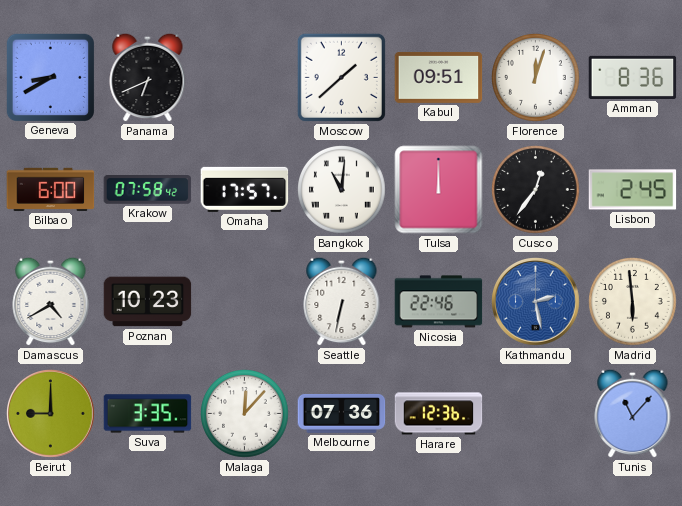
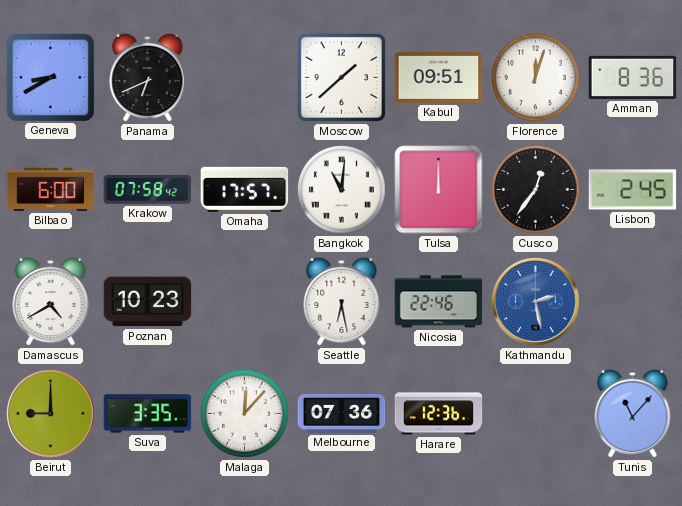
Seattle: 6:32 -> 6:28 (342, 301)
Madrid: 5:59 -> none (633, 302)
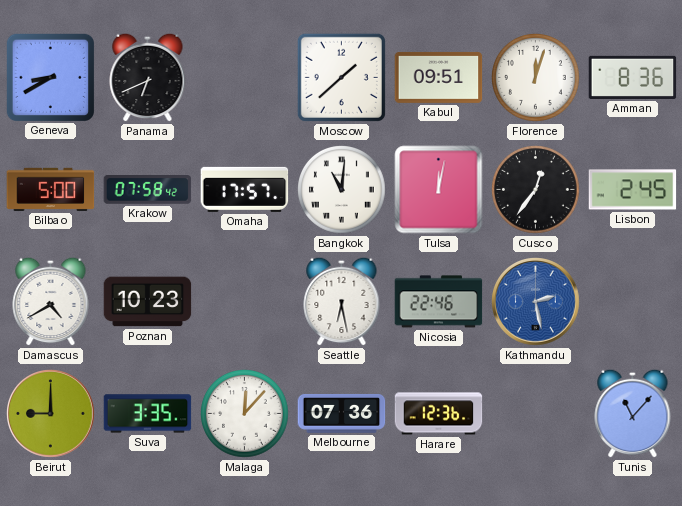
Bilbao: 6:00 -> 5:00 (51, 189)
Tulsa: 12:00 -> 12:02 (439, 190)
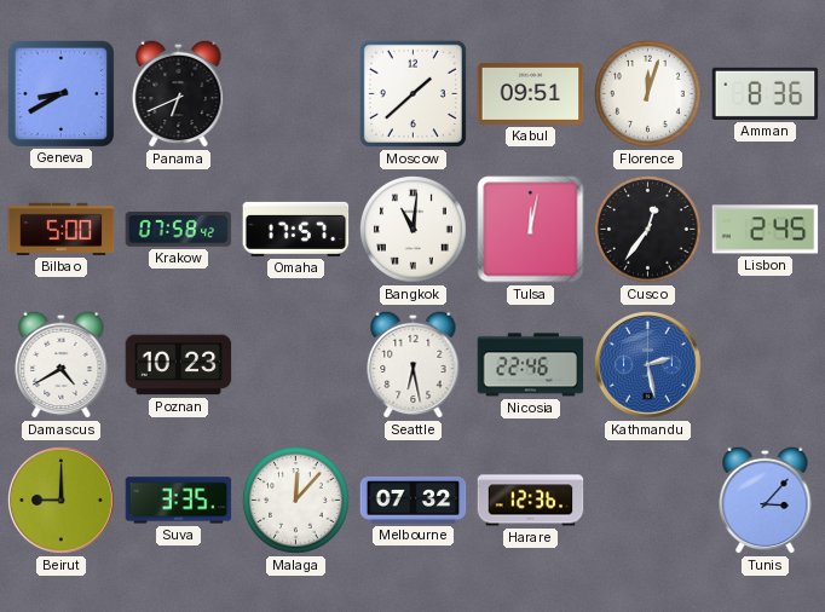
Melbourne: 07:36 -> 07:32 (414, 501)
Tunis: 11:07 -> 3:07 (766, 500)
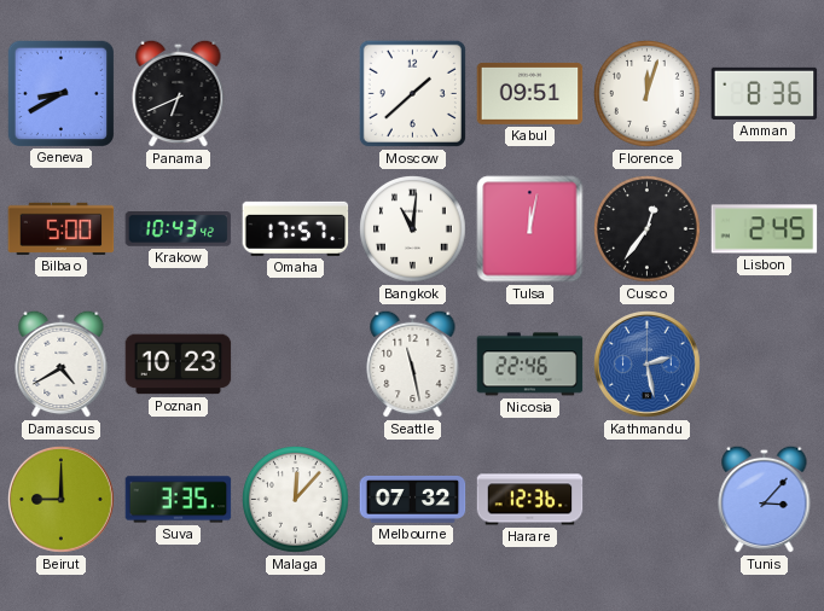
Krakow: 07:58 -> 10:43 (179, 229)
Seattle: 6:28 -> 11:28 (413, 363)
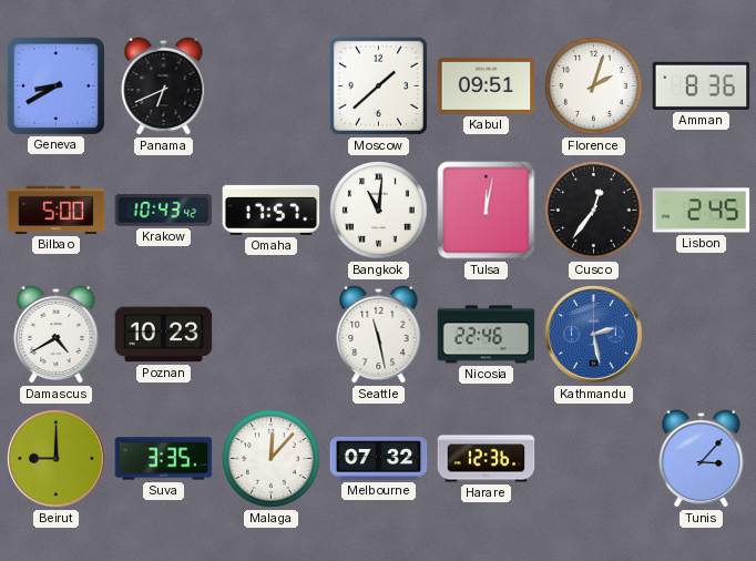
Florence: 12:03 -> 2:03 (594, 86)
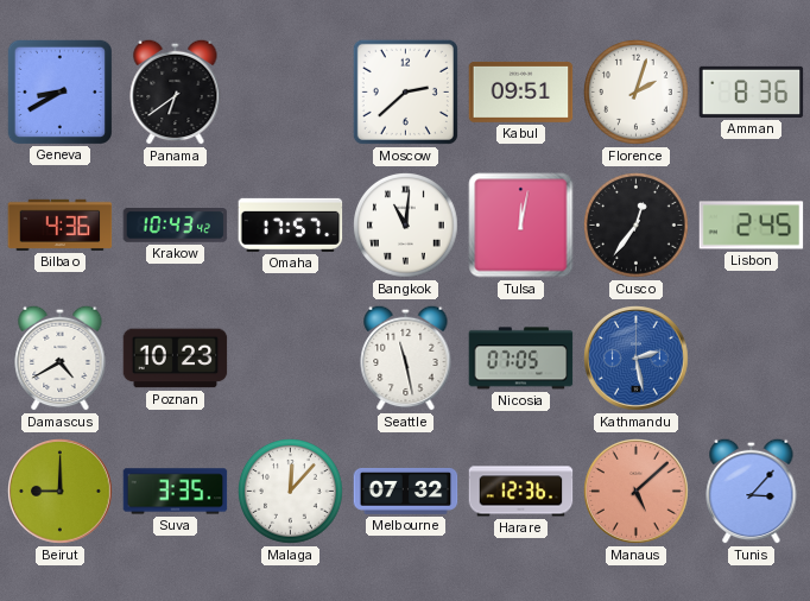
Panama: 6:41 -> 6:39 (176, 91)
Moscow: 1:38 -> 2:38 (405, 91)
Bilbao: 5:00 -> 4:36 (61, 224)
Nicosia: 22:46 -> 07:05 (521, 359)
Manaus: none -> 5:08 (637, 492)
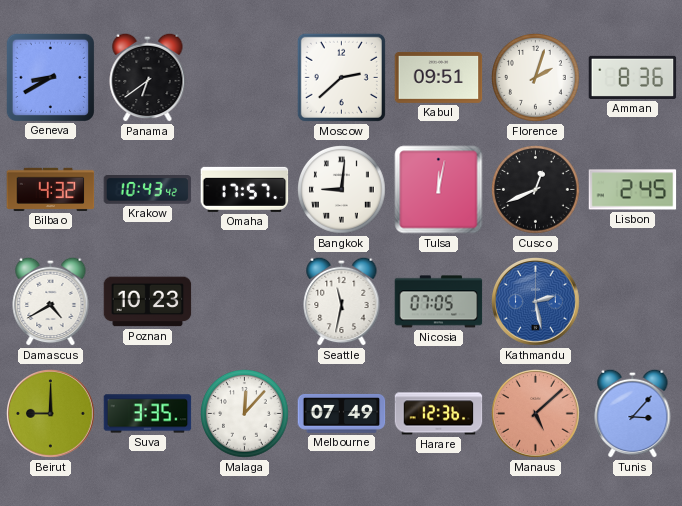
Bilbao: 4:36 -> 4:32 (51, 189)
Bangkok: 11:01 -> 9:01 (342, 190)
Cusco: 12:36 -> 12:41 (536, 190)
Seattle: 11:28 -> 11:32 (342, 301)
Melbourne: 07:32 -> 07:49 (342, 414)
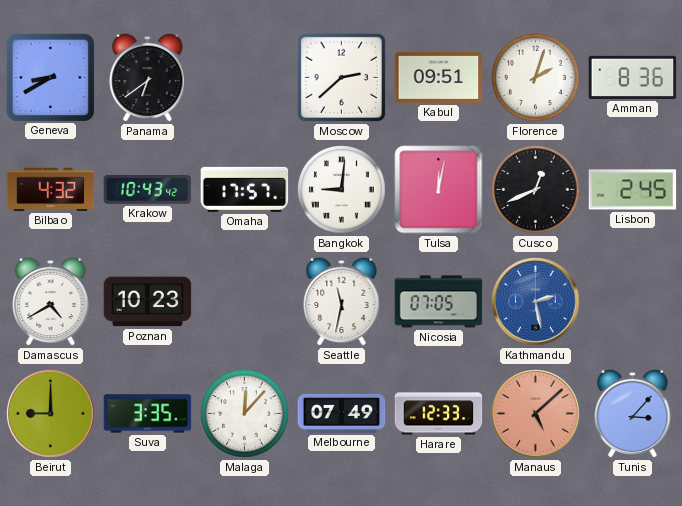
Harare: 12:36 -> 12:33 (439, 414)
